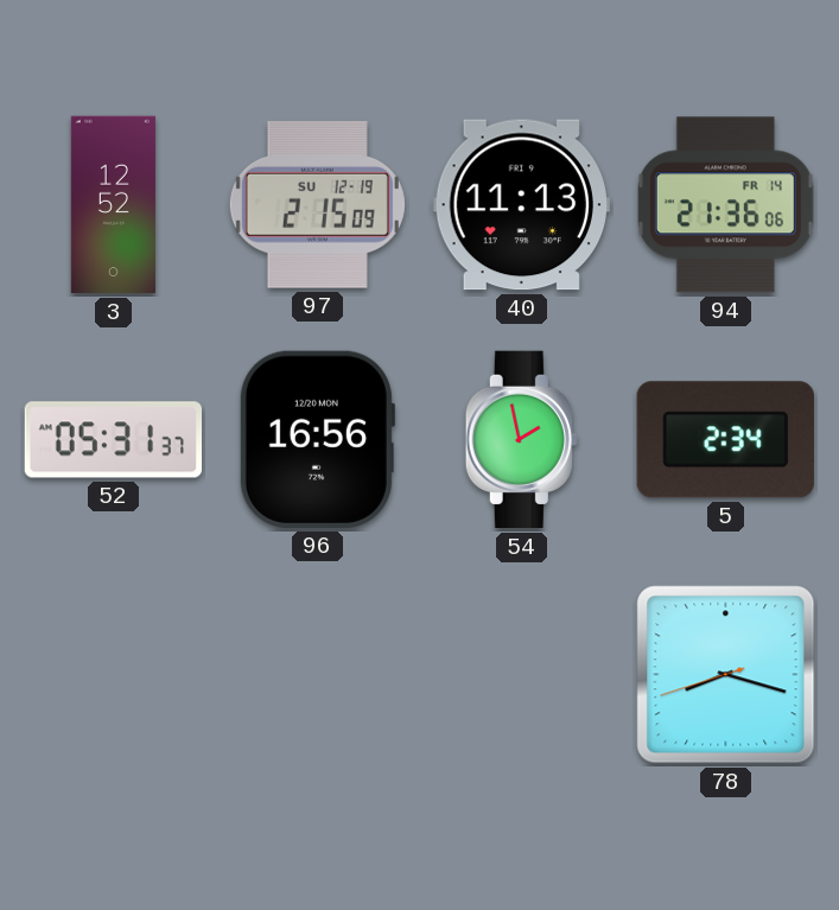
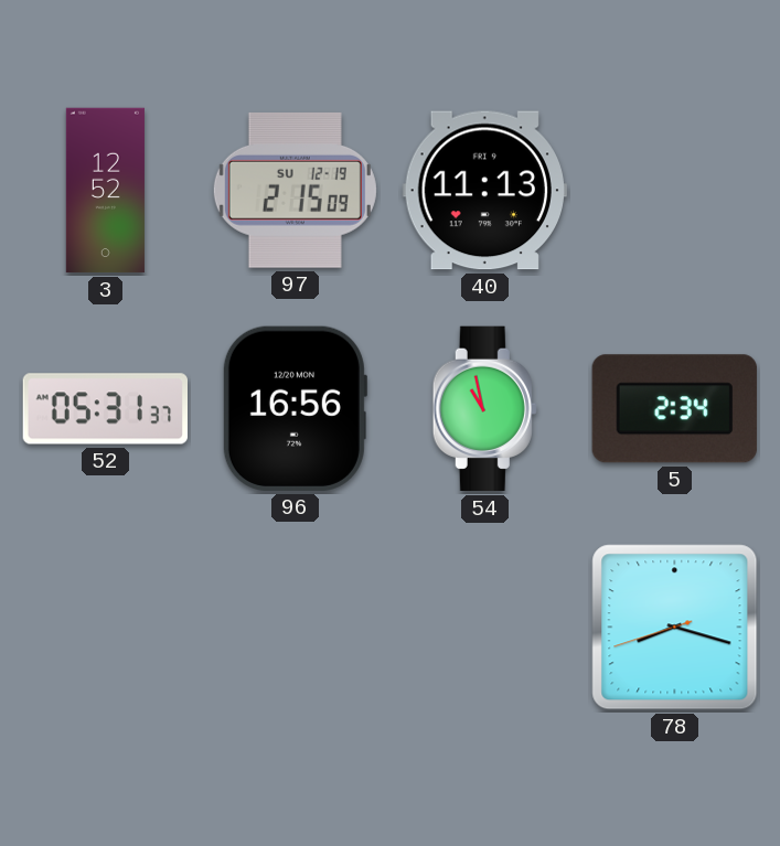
94: 21:36 -> none (725, 205)
54: 1:58 -> 10:58 (484, 409)
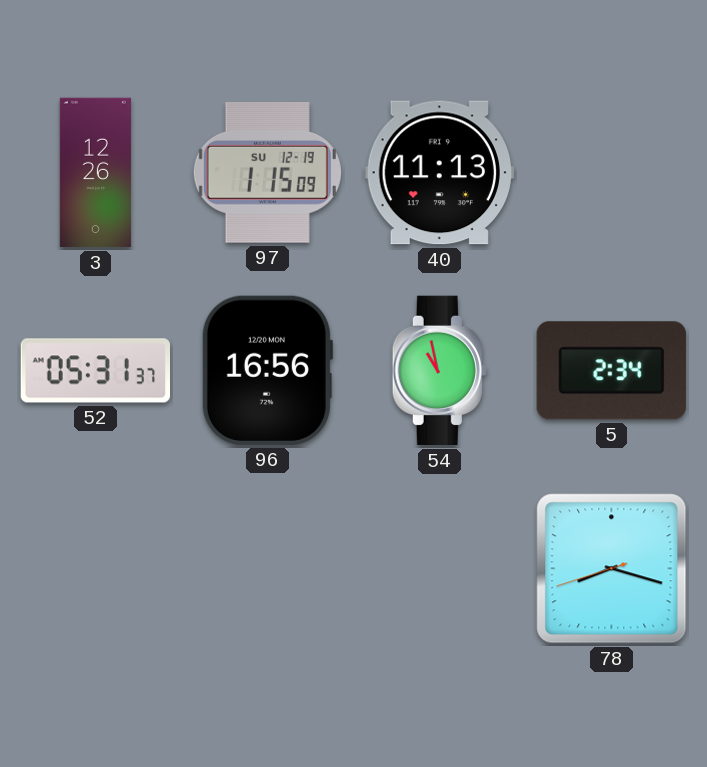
3: 12:52 -> 12:26 (95, 173)
97: 2:15 -> 1:15 (267, 172)
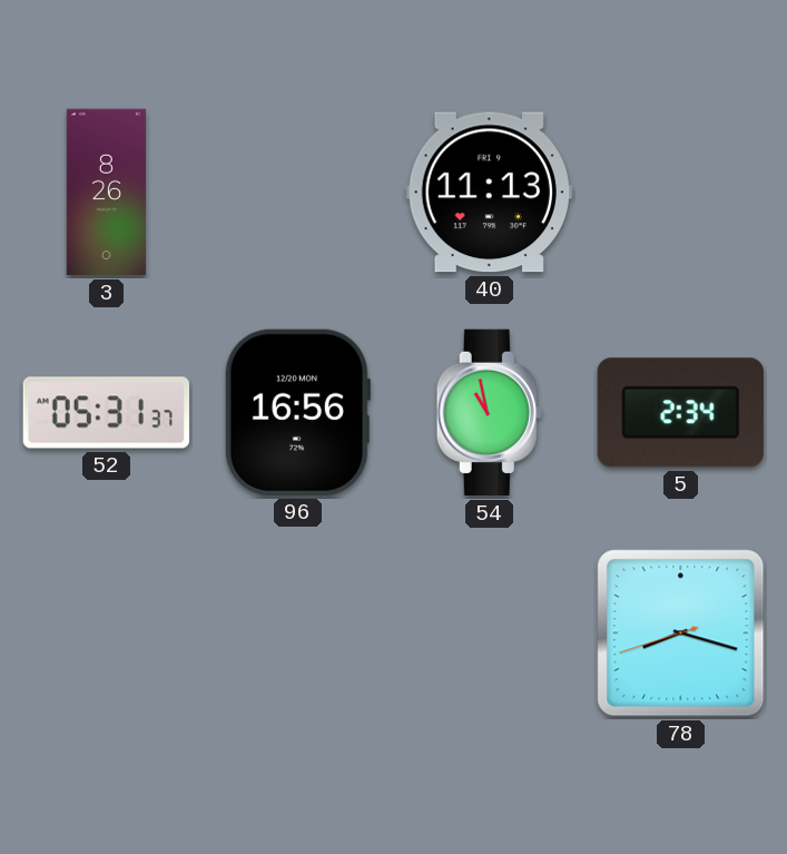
3: 12:26 -> 8:26 (106, 193)
97: 1:15 -> none (267, 172)
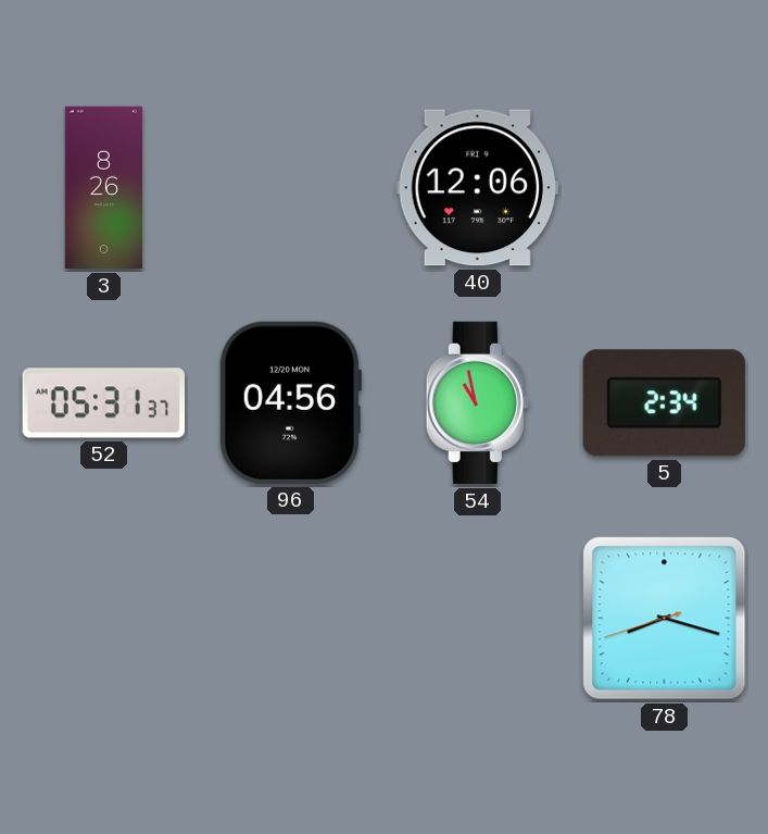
40: 11:13 -> 12:06 (477, 188)
96: 16:56 -> 04:56 (290, 402)
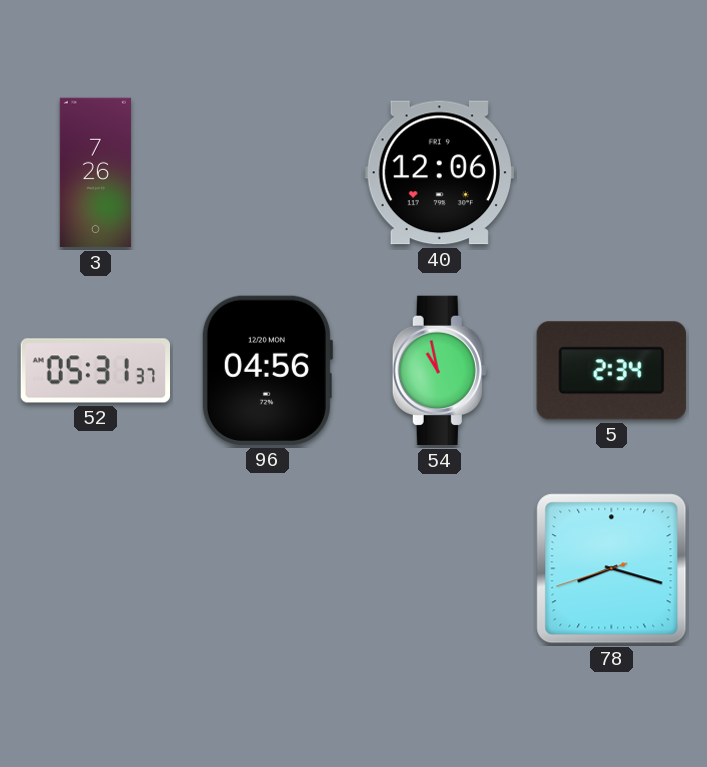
3: 8:26 -> 7:26 (95, 173)
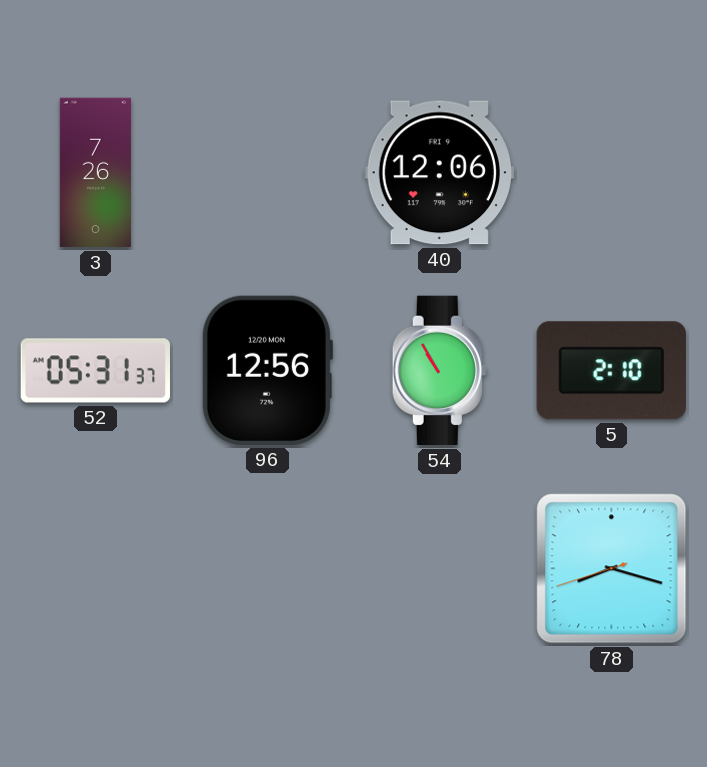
96: 04:56 -> 12:56 (267, 370)
54: 10:58 -> 10:55 (439, 371)
5: 2:34 -> 2:10 (611, 371)
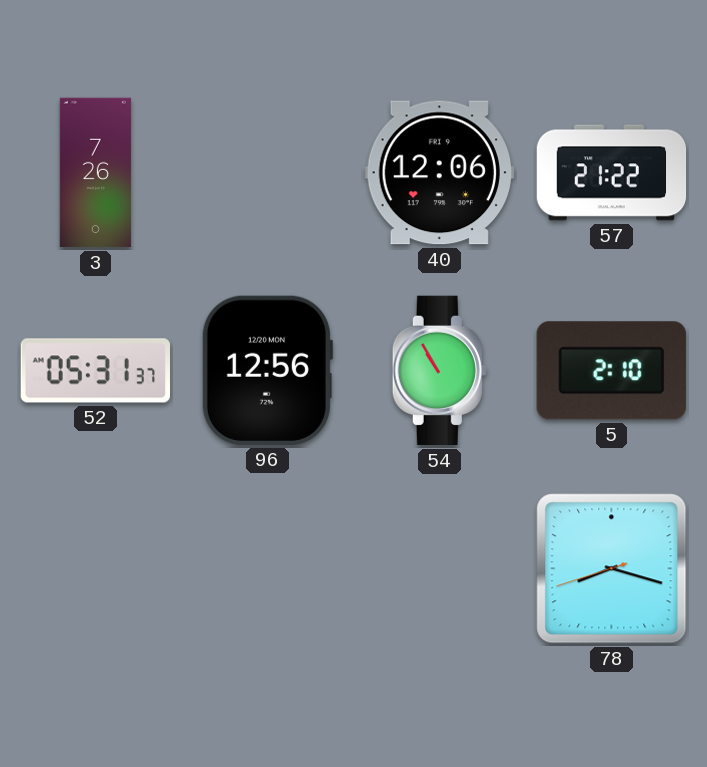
57: none -> 21:22 (612, 173)
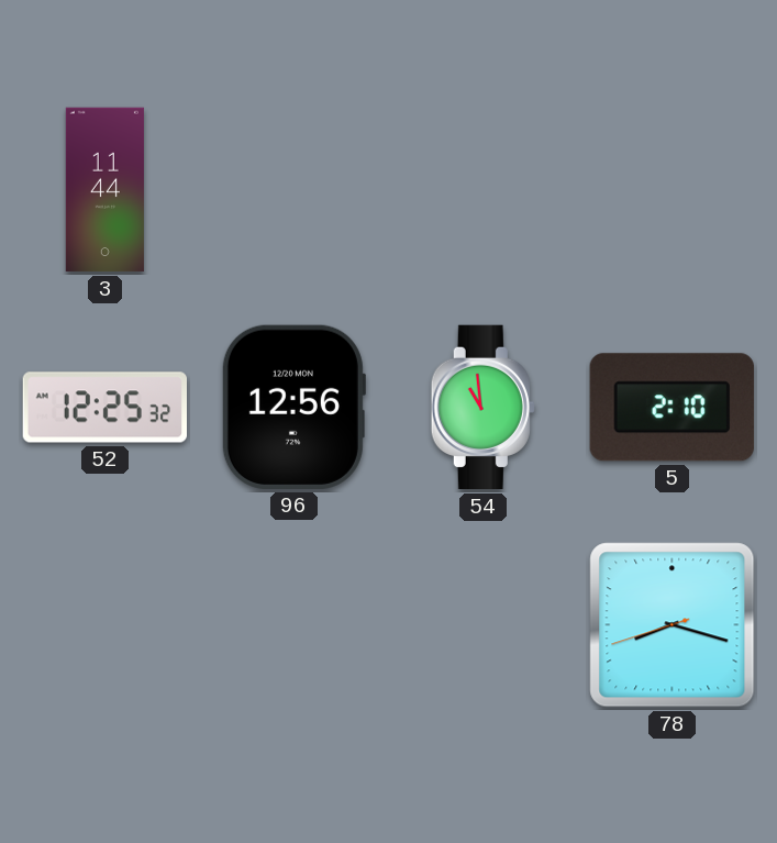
3: 7:26 -> 11:44 (104, 190)
40: 12:06 -> none (439, 173)
57: 21:22 -> none (612, 173)
52: 05:31 -> 12:25 (104, 408)
54: 10:55 -> 10:59 (482, 408)
